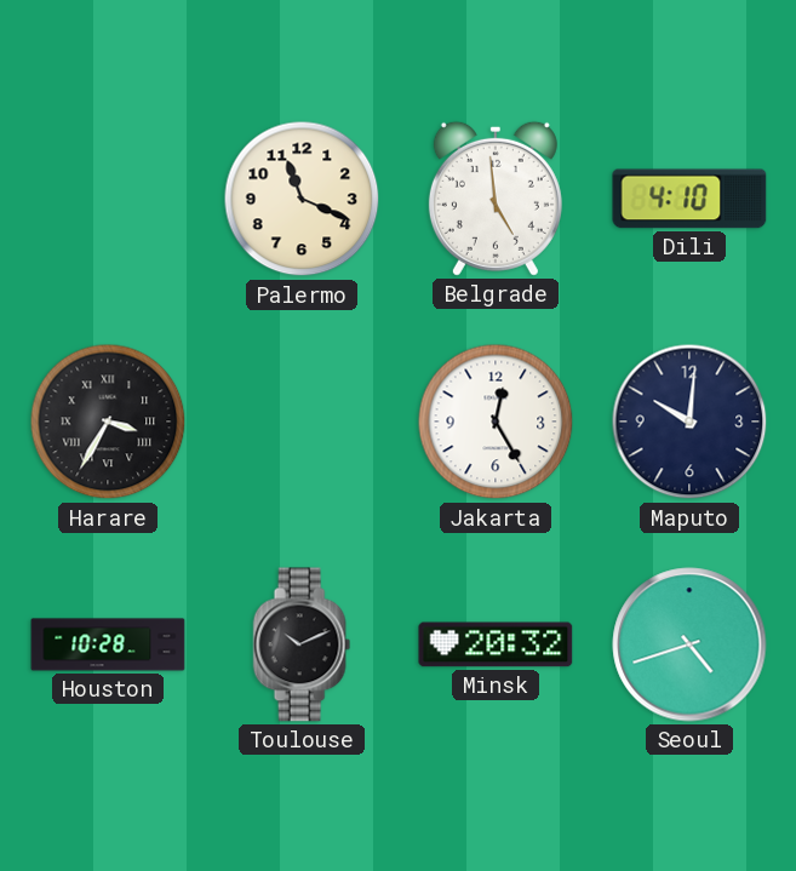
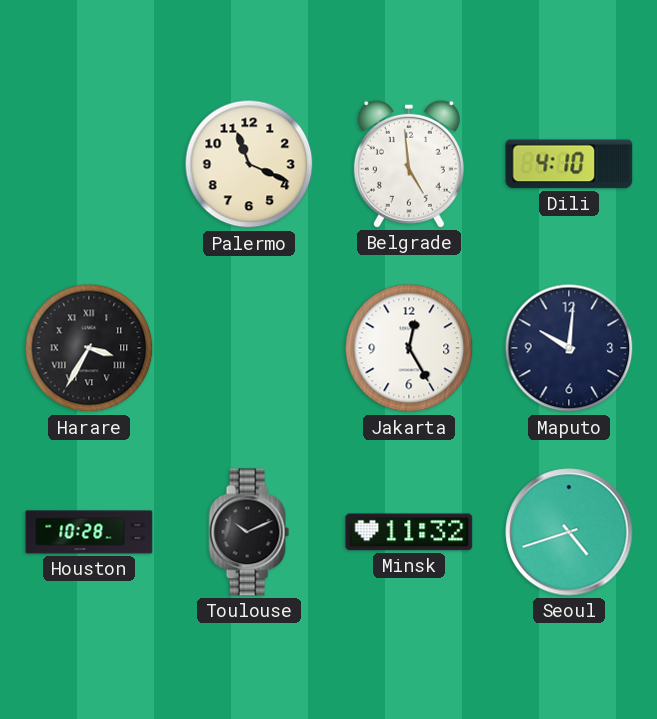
Minsk: 20:32 -> 11:32 (409, 532)
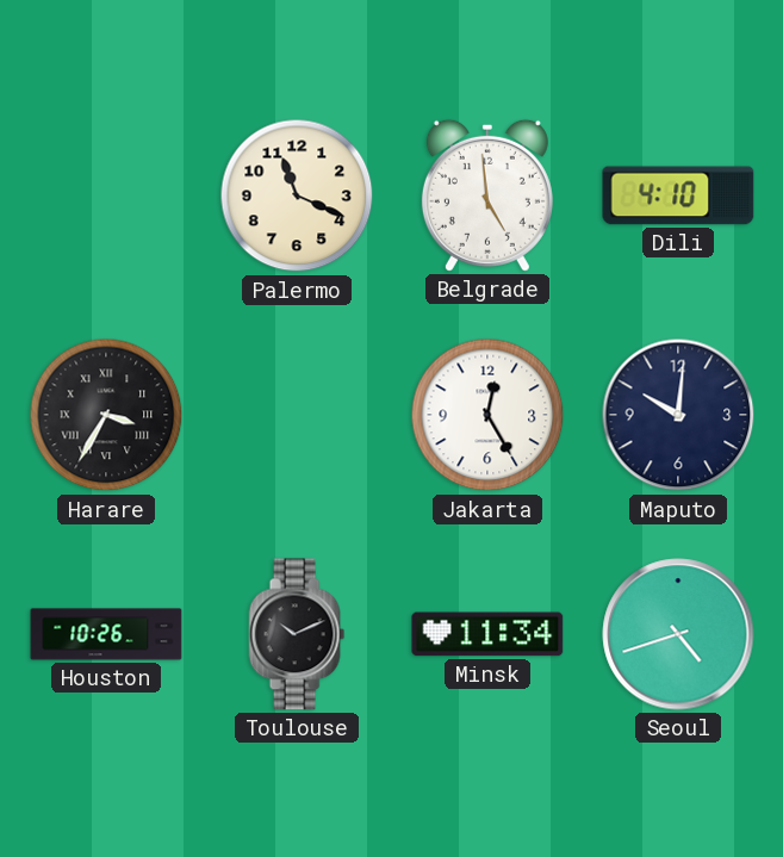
Houston: 10:28 -> 10:26 (106, 634)
Minsk: 11:32 -> 11:34 (487, 634)
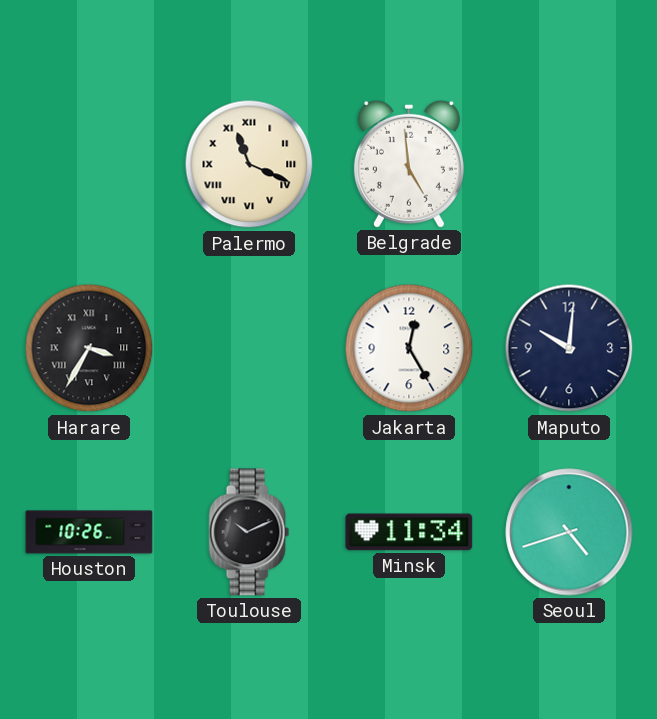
Palermo numerals: Arabic -> Roman (249, 164)
Dili: 4:10 -> none (678, 195)
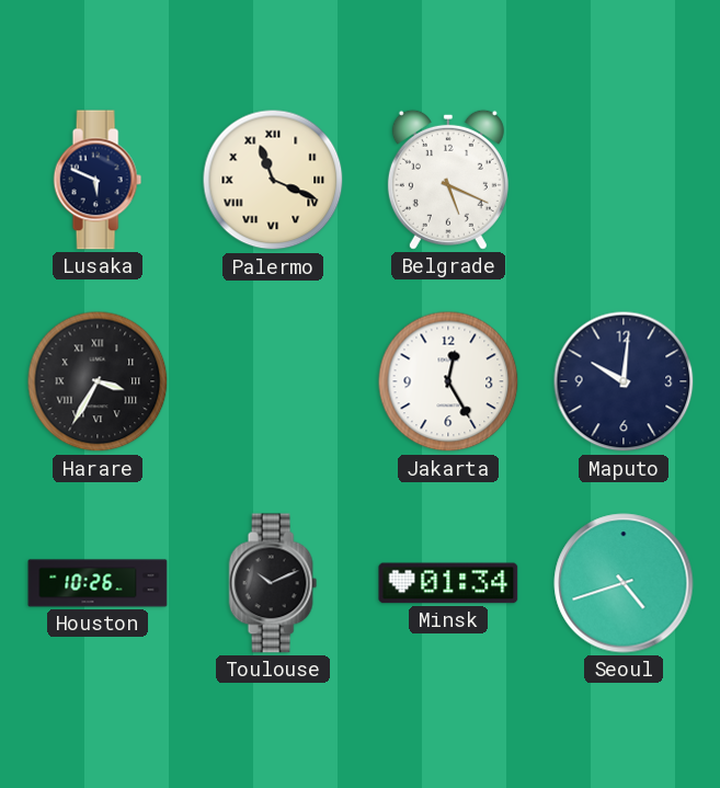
Lusaka: none -> 5:49 (98, 180)
Belgrade: 4:59 -> 5:19 (448, 180)
Minsk: 11:34 -> 01:34 (448, 583)
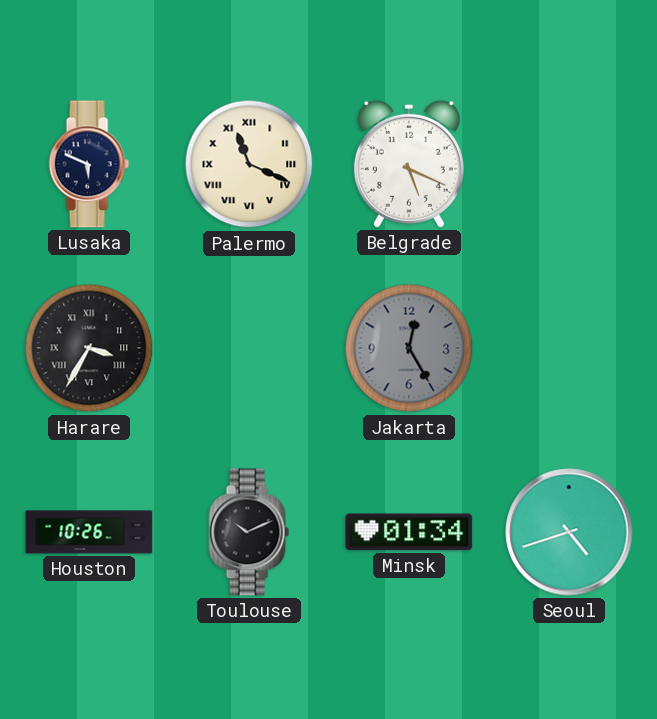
Jakarta dial: white -> grey (409, 348)
Maputo: 10:01 -> none (624, 381)
